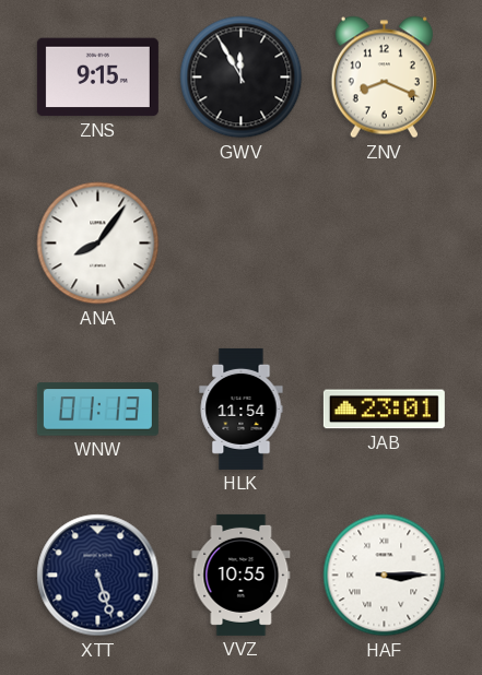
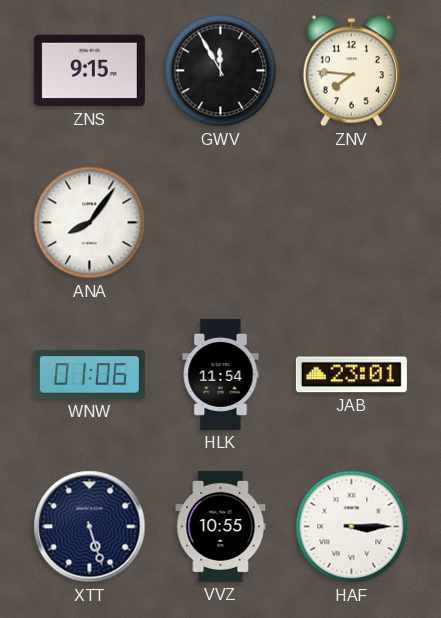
ZNV: 8:19 -> 7:46 (351, 71)
WNW: 01:13 -> 01:06 (89, 375)
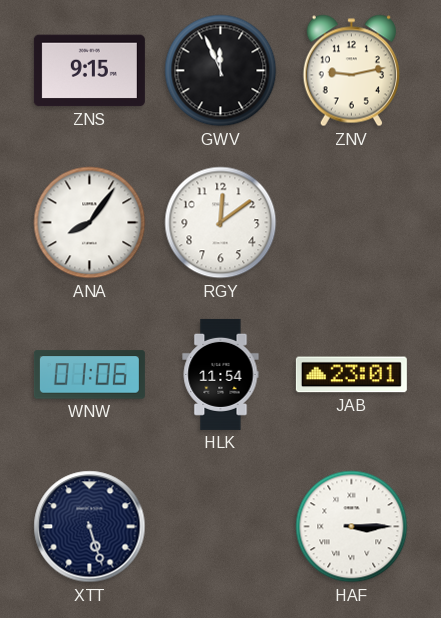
GWV: 11:55 -> 11:56 (221, 71)
ZNV: 7:46 -> 9:13 (351, 71)
RGY: none -> 12:09 (221, 223)
VVZ: 10:55 -> none (221, 526)
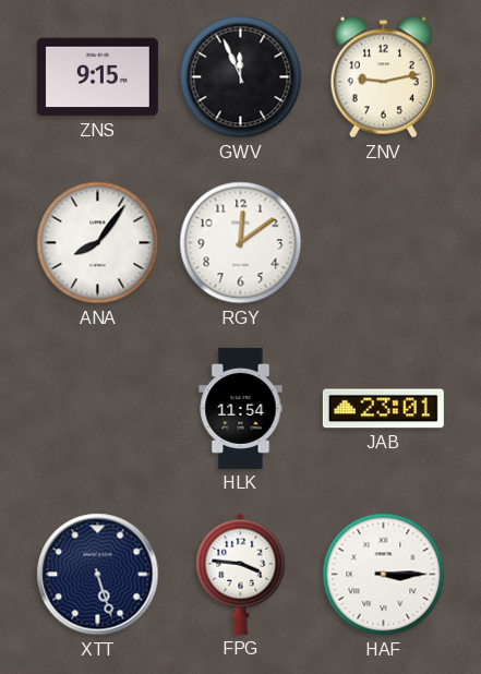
WNW: 01:06 -> none (89, 375)
FPG: none -> 3:46 (241, 574)
